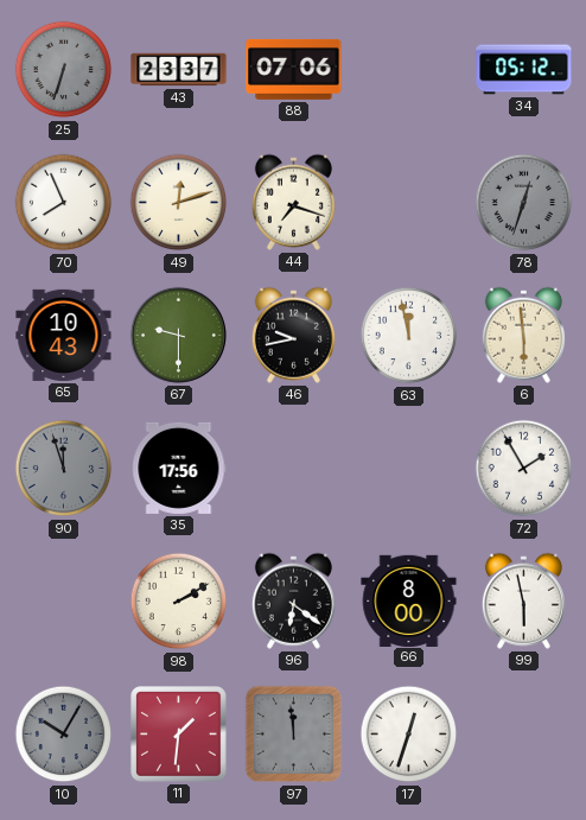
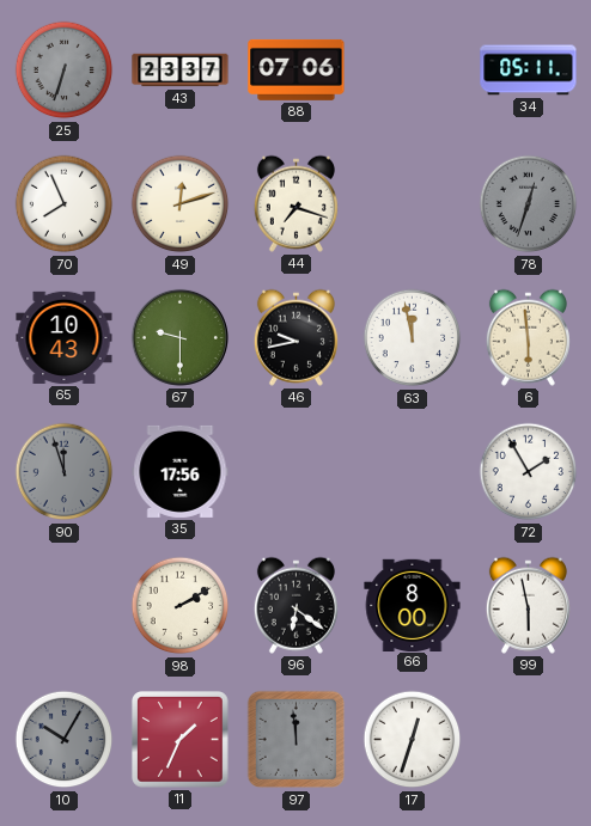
34: 05:12 -> 05:11 (529, 71)
11: 1:31 -> 1:34 (181, 740)
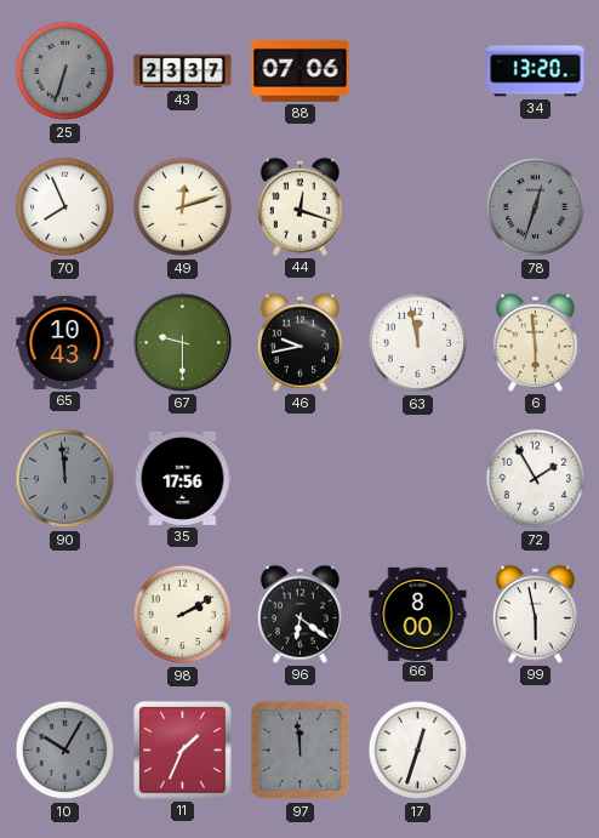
34: 05:11 -> 13:20 (536, 72)
44: 7:18 -> 12:18 (299, 206)
90: 11:57 -> 11:59 (65, 479)
